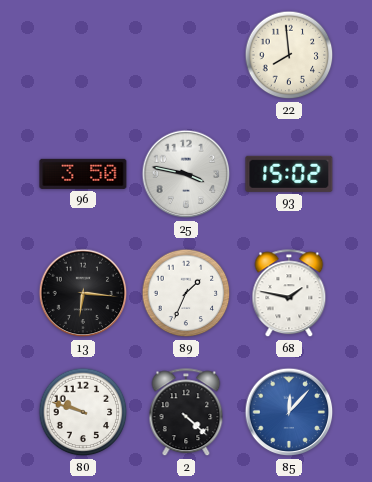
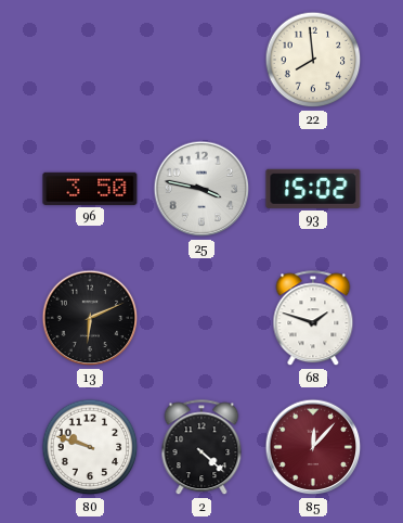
13: 6:16 -> 6:11 (90, 318)
89: 1:34 -> none (186, 293)
68: 1:47 -> 1:48 (313, 319)
85 dial: blue -> burgundy (313, 447)
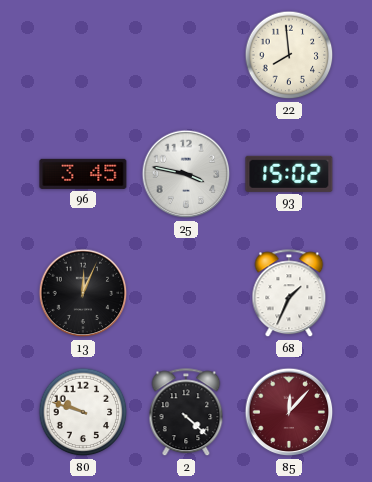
96: 3:50 -> 3:45 (83, 174)
13: 6:11 -> 12:04 (83, 293)
68: 1:48 -> 1:34 (289, 294)
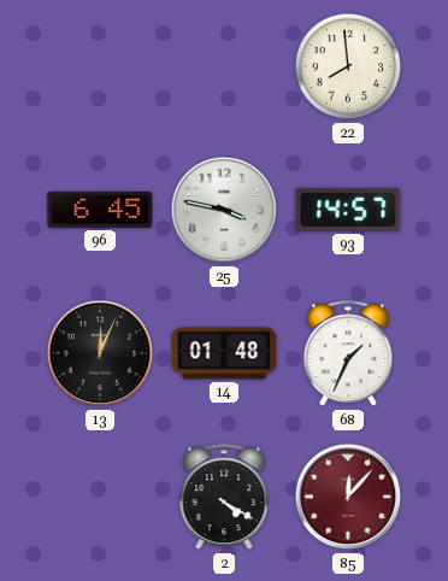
96: 3:45 -> 6:45 (100, 210)
93: 15:02 -> 14:57 (348, 210)
14: none -> 01:48 (224, 353)
80: 9:48 -> none (83, 412)
2: 4:22 -> 4:20 (224, 498)
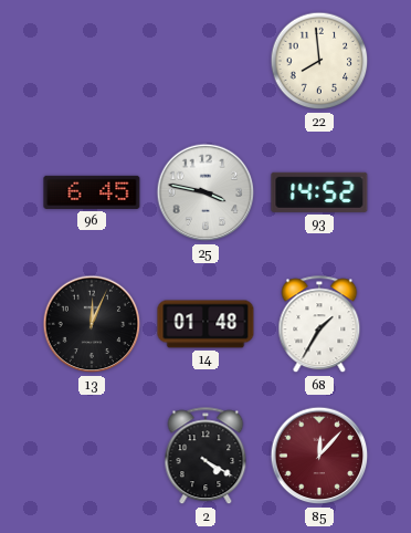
93: 14:57 -> 14:52 (319, 192)
68: 1:34 -> 1:35 (319, 325)
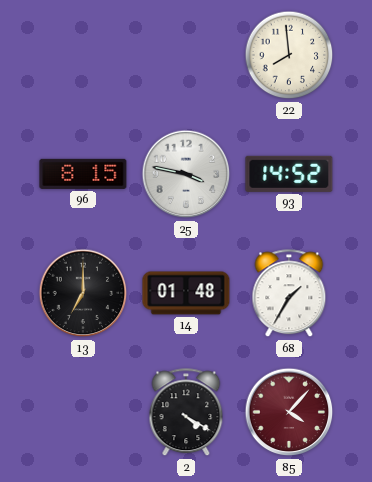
96: 6:45 -> 8:15 (83, 174)
13: 12:04 -> 7:00 (83, 293)
85: 12:07 -> 4:07 (289, 412)
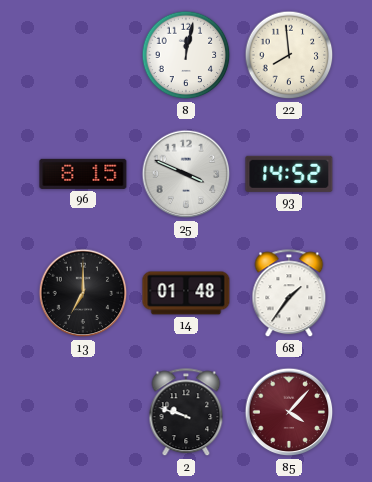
8: none -> 12:02 (186, 55)
25: 3:47 -> 3:49 (186, 174)
68: 1:35 -> 1:36 (289, 294)
2: 4:20 -> 9:48 (186, 413)
